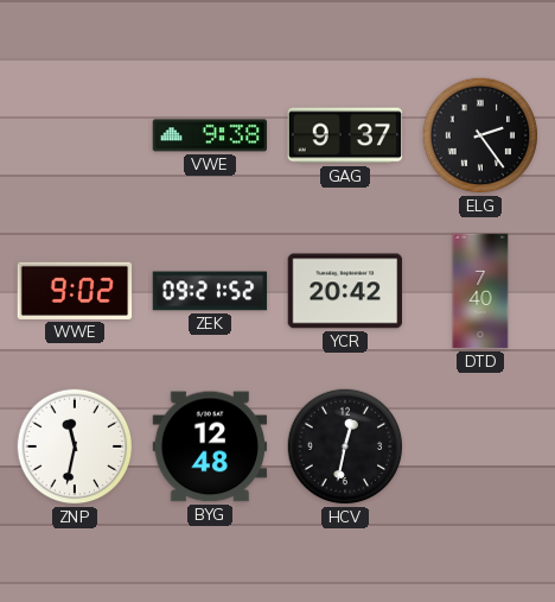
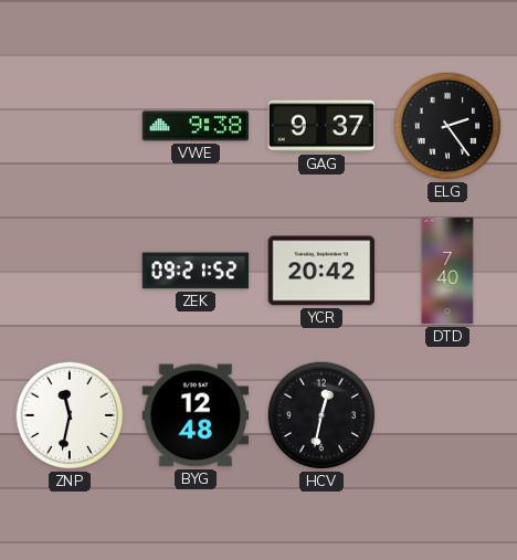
WWE: 9:02 -> none (75, 291)
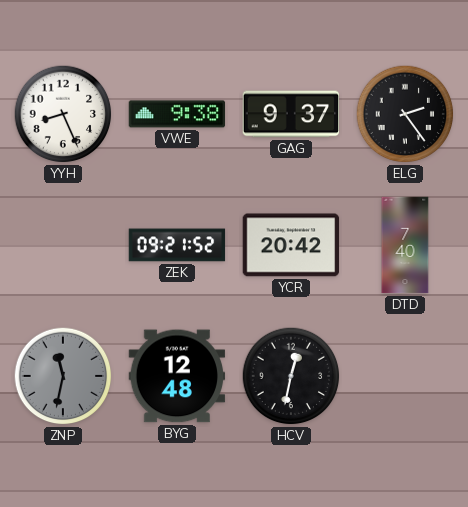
YYH: none -> 8:26 (63, 114)
ZNP dial: white -> grey (63, 376)
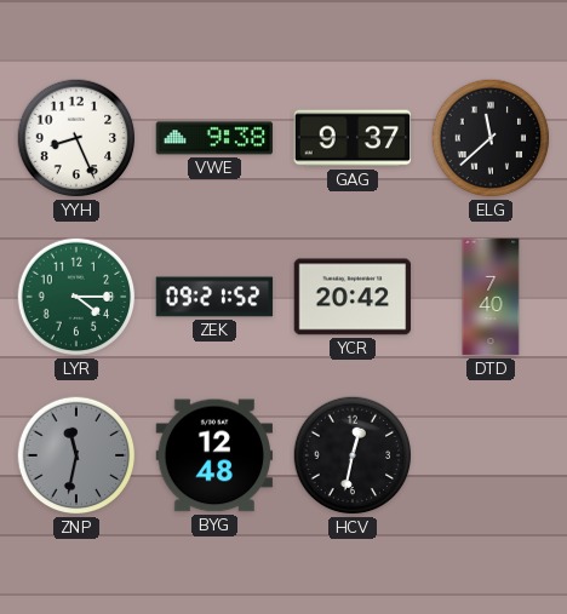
ELG: 2:24 -> 11:38 (491, 138)
LYR: none -> 4:15 (76, 297)
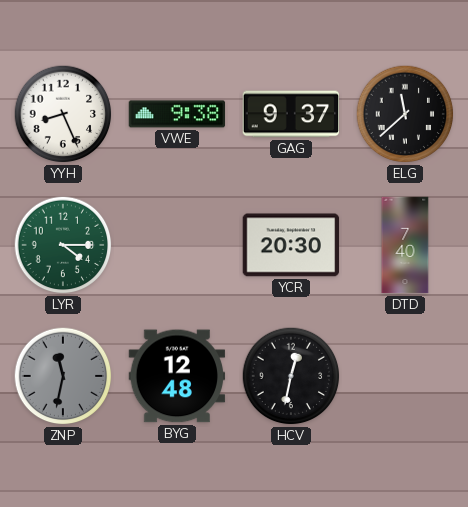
ZEK: 09:21 -> none (214, 297)
YCR: 20:42 -> 20:30 (291, 245)
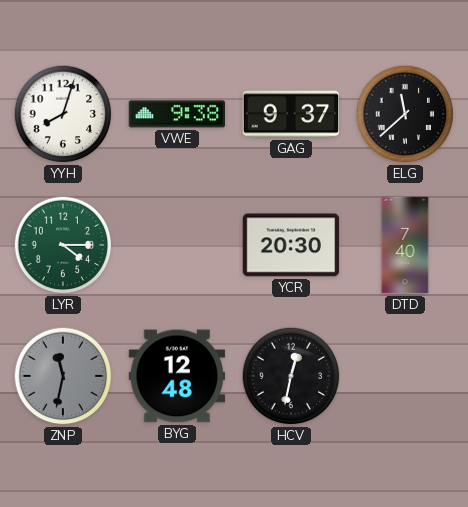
YYH: 8:26 -> 8:03 (63, 114)
